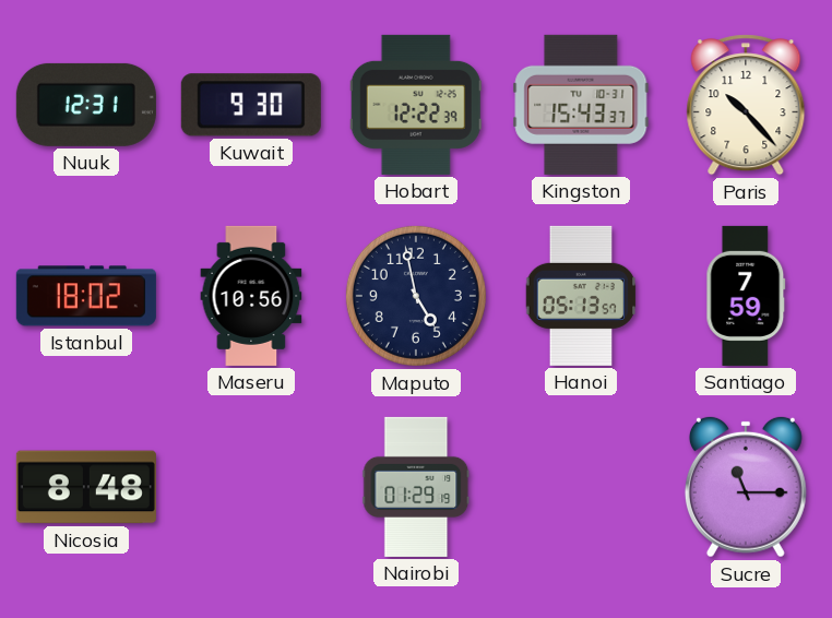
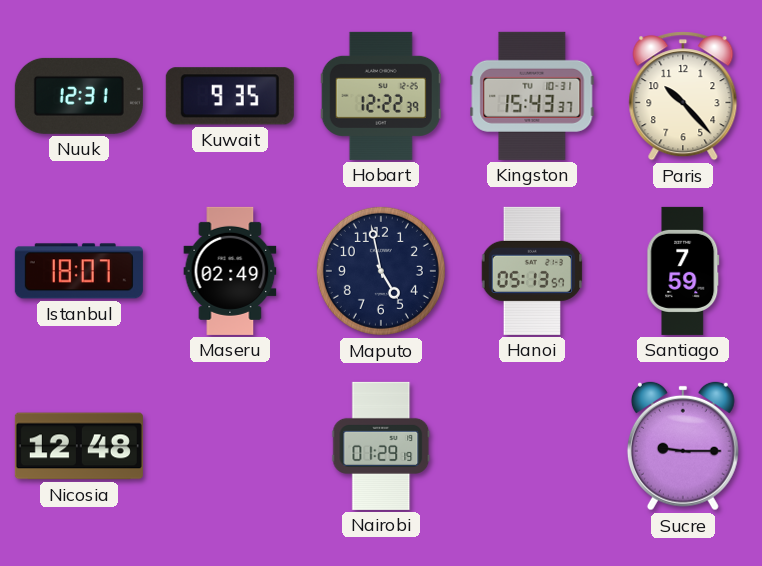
Kuwait: 9:30 -> 9:35 (230, 96)
Istanbul: 18:02 -> 18:07 (79, 271)
Maseru: 10:56 -> 02:49 (230, 271)
Nicosia: 8:48 -> 12:48 (79, 446)
Sucre: 11:15 -> 9:15 (683, 446)
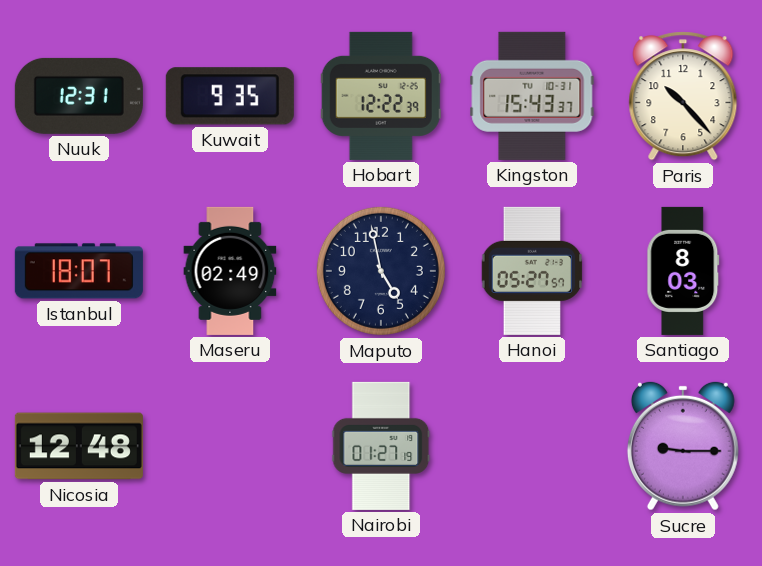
Hanoi: 05:13 -> 05:27 (532, 271)
Santiago: 7:59 -> 8:03 (683, 271)
Nairobi: 01:29 -> 01:27 (381, 446)
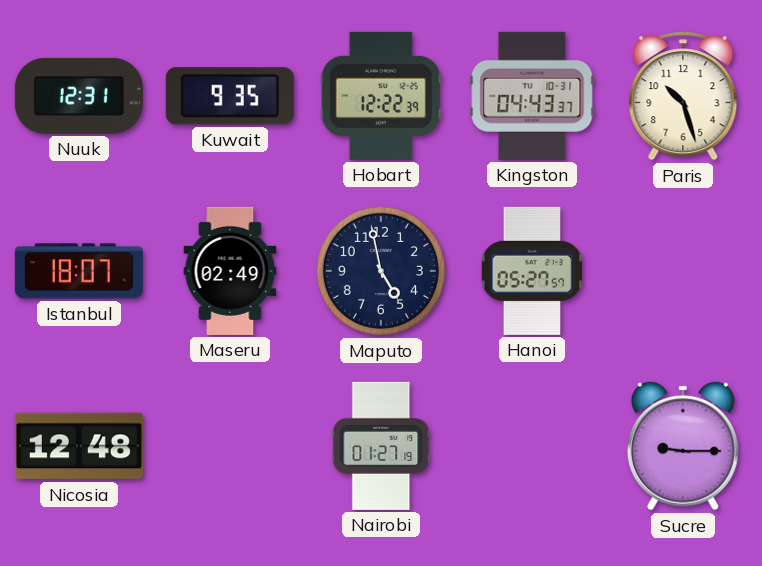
Kingston: 15:43 -> 04:43 (532, 96)
Paris: 10:23 -> 10:27 (683, 96)
Santiago: 8:03 -> none (683, 271)
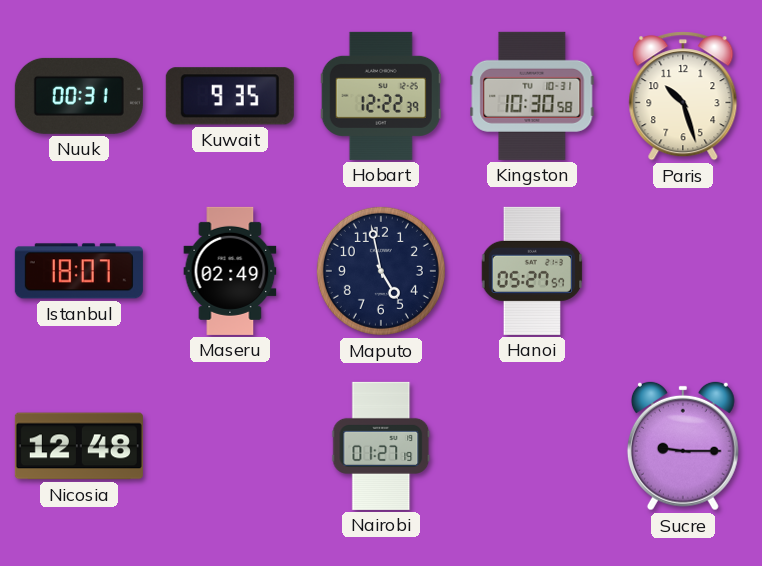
Nuuk: 12:31 -> 00:31 (79, 96)
Kingston: 04:43 -> 10:30 (532, 96)
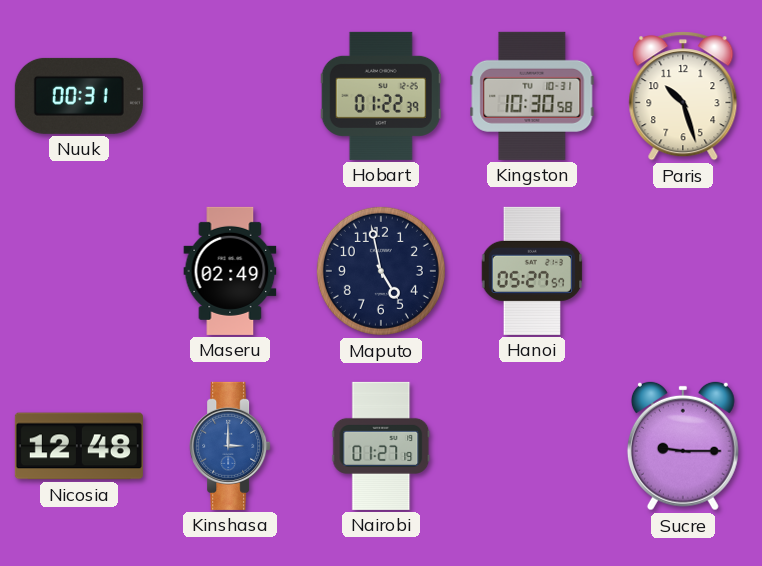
Kuwait: 9:35 -> none (230, 96)
Hobart: 12:22 -> 01:22 (381, 96)
Istanbul: 18:07 -> none (79, 271)
Kinshasa: none -> 3:00 (230, 446)
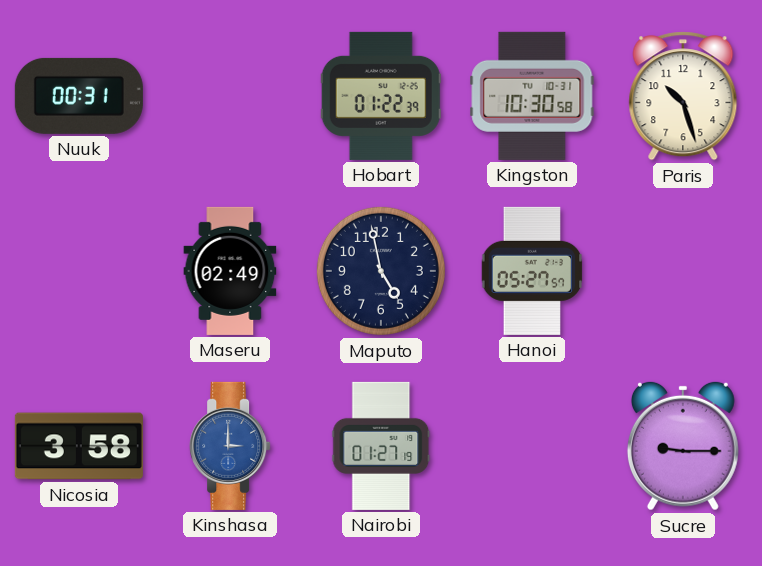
Nicosia: 12:48 -> 3:58 (79, 446)
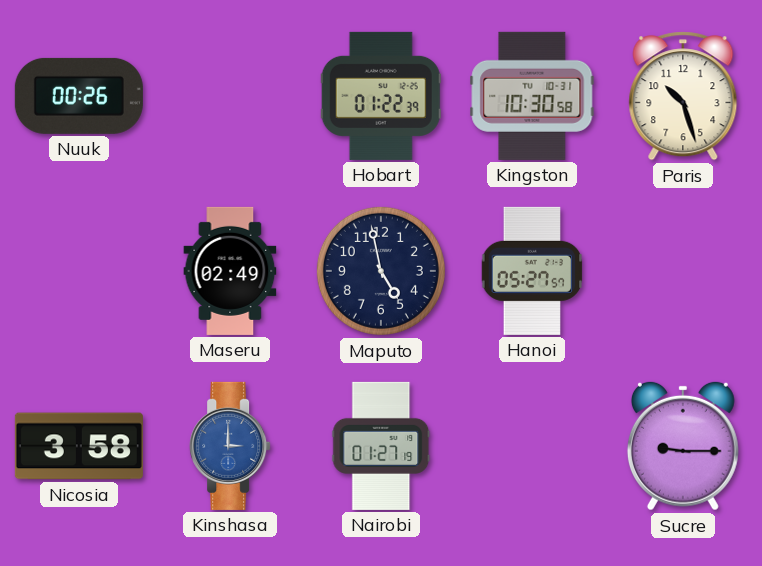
Nuuk: 00:31 -> 00:26 (79, 96)
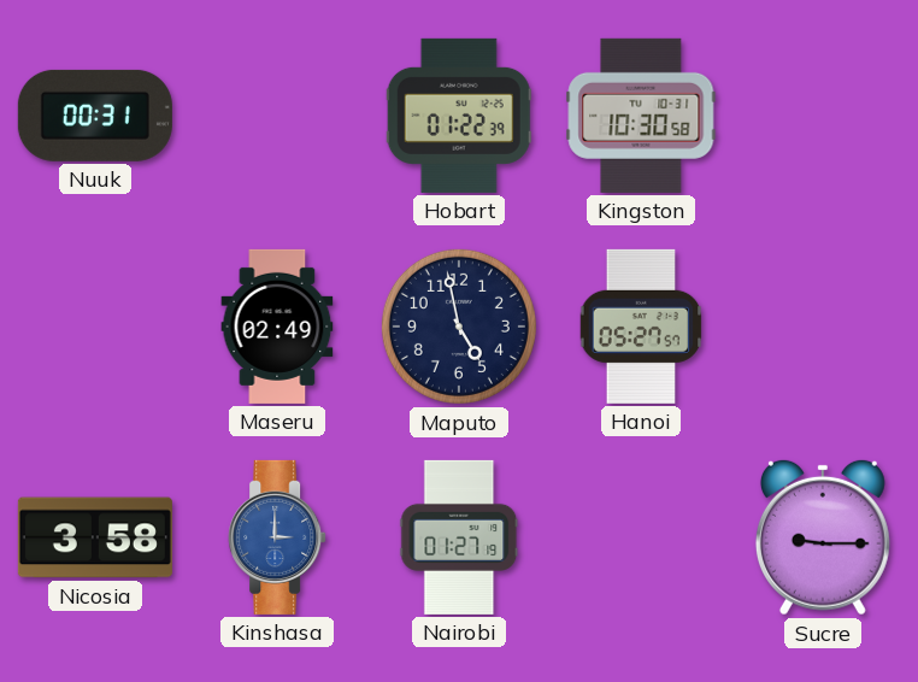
Nuuk: 00:26 -> 00:31 (95, 116)
Paris: 10:27 -> none (683, 96)
